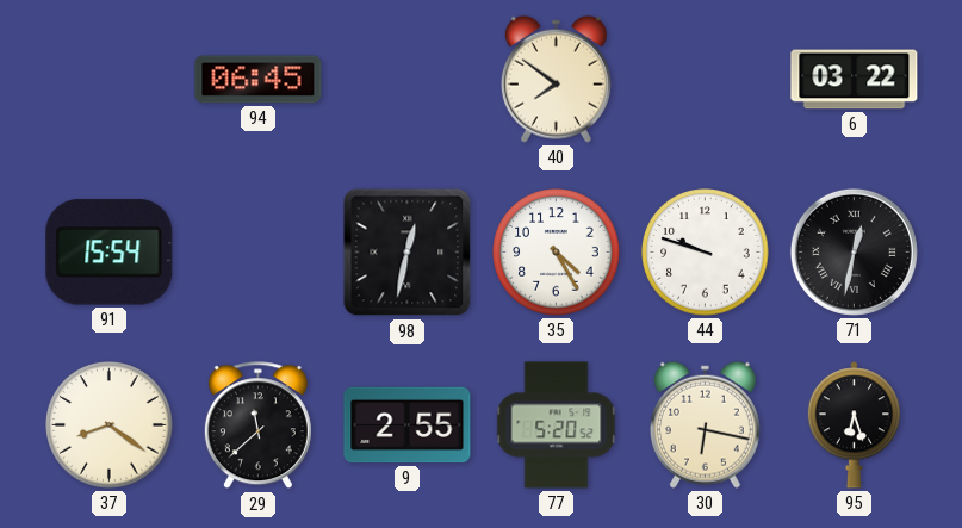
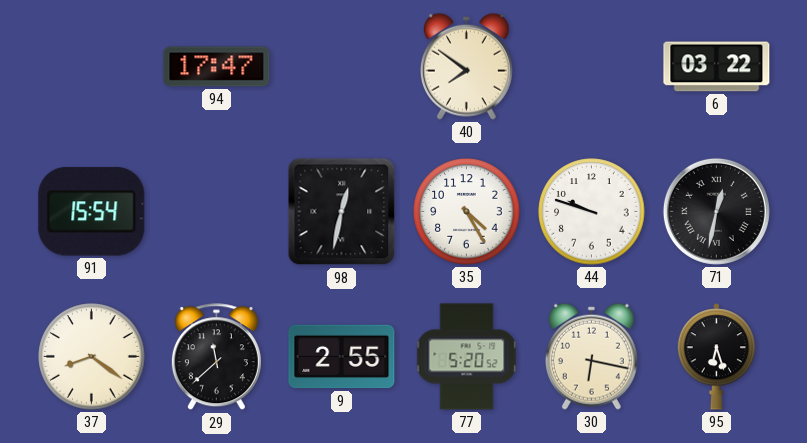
94: 06:45 -> 17:47 (217, 67)
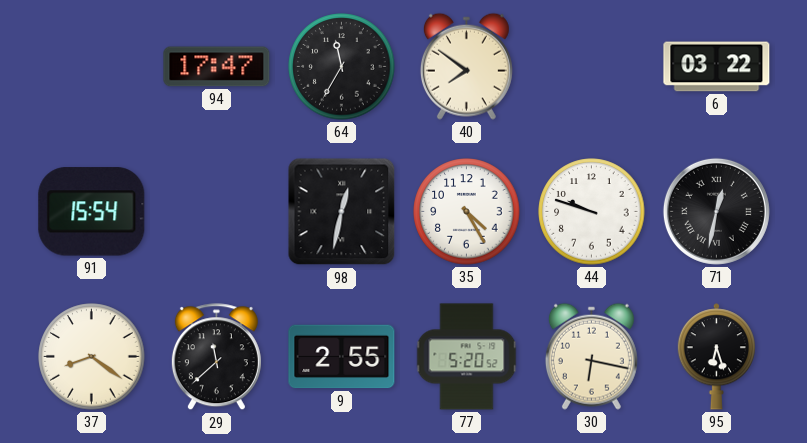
64: none -> 11:35 (342, 67)
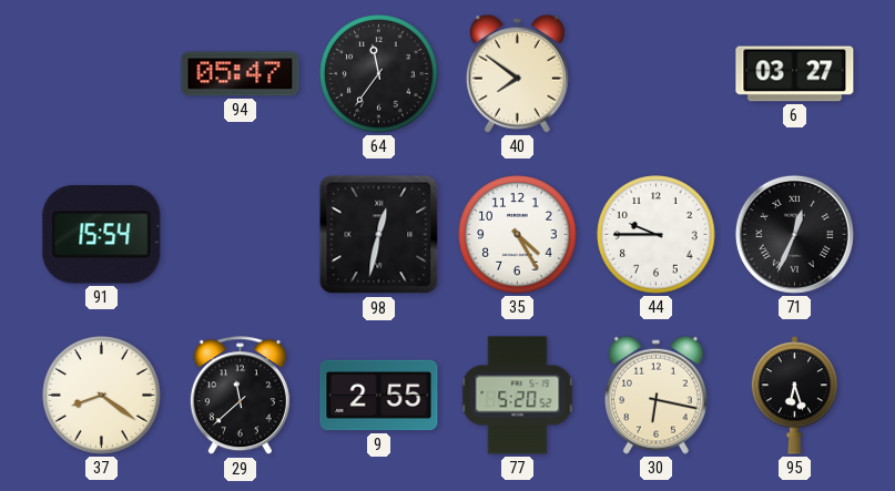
94: 17:47 -> 05:47 (241, 74)
64: 11:35 -> 11:36 (379, 74)
6: 03:22 -> 03:27 (795, 74)
44: 9:48 -> 9:45 (657, 235)
71: 12:32 -> 12:34 (794, 234)
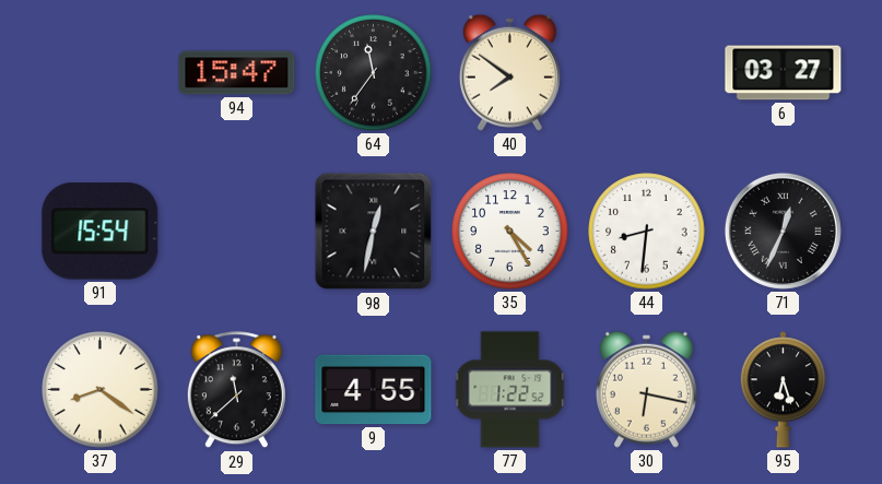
94: 05:47 -> 15:47 (237, 73)
44: 9:45 -> 8:31 (647, 232)
9: 2:55 -> 4:55 (374, 390)
77: 5:20 -> 1:22 (510, 390)
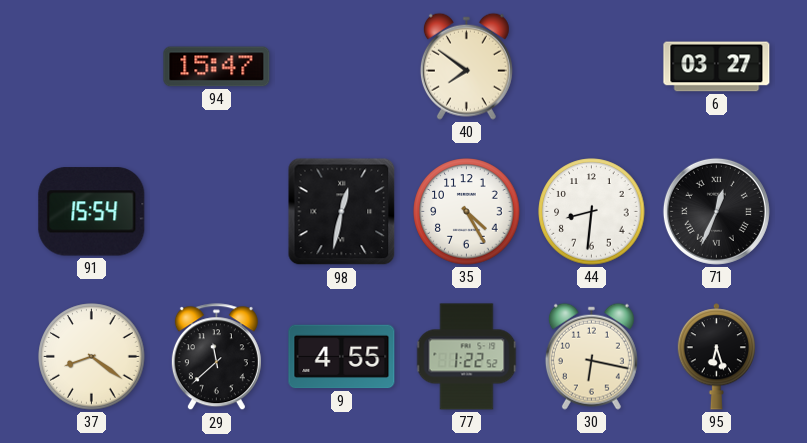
64: 11:36 -> none (374, 73)
